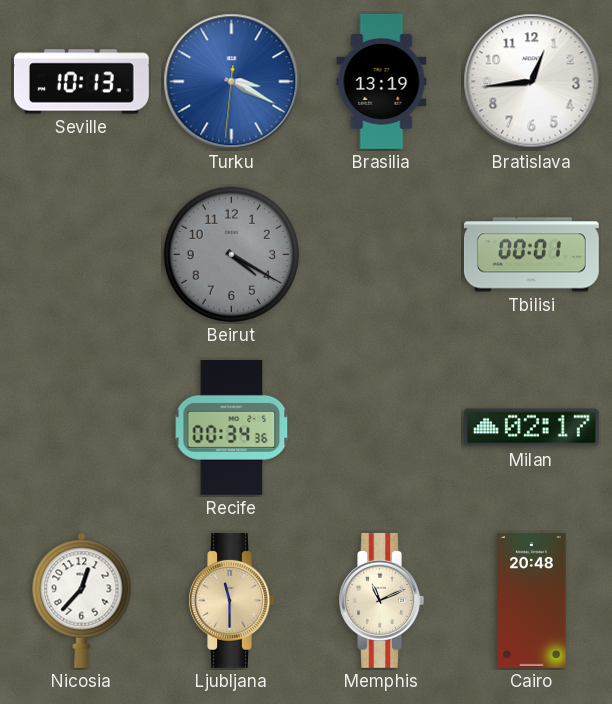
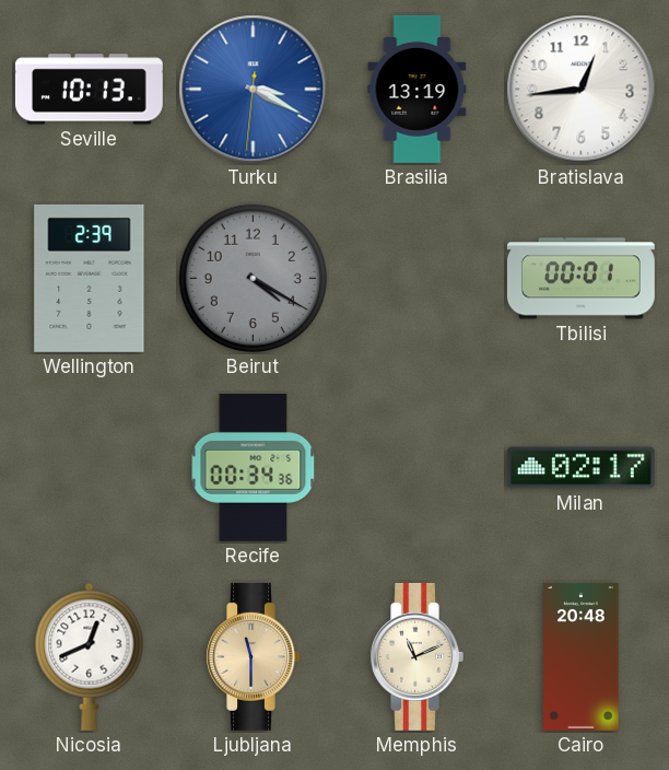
Wellington: none -> 2:39 (90, 278)
Nicosia: 12:37 -> 12:41 (90, 656)
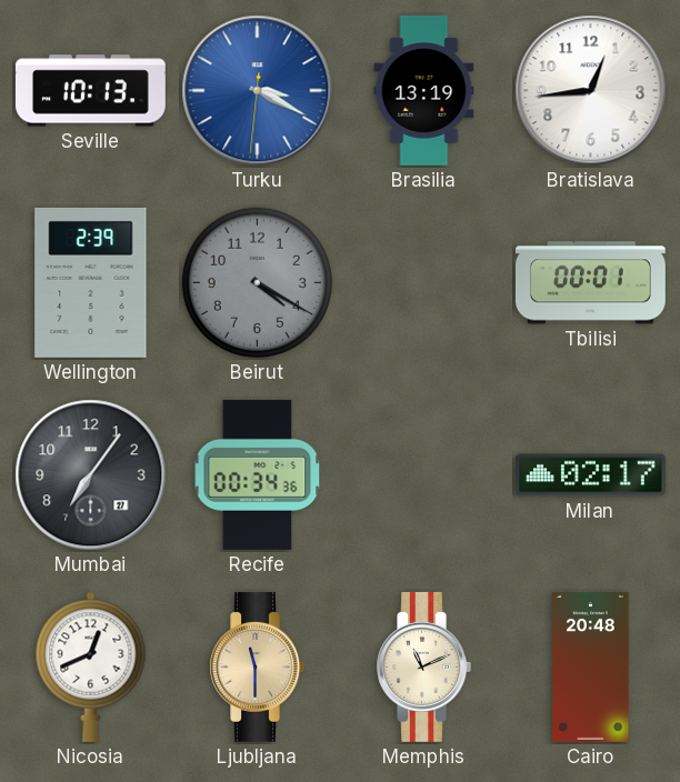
Mumbai: none -> 7:06 (91, 475)
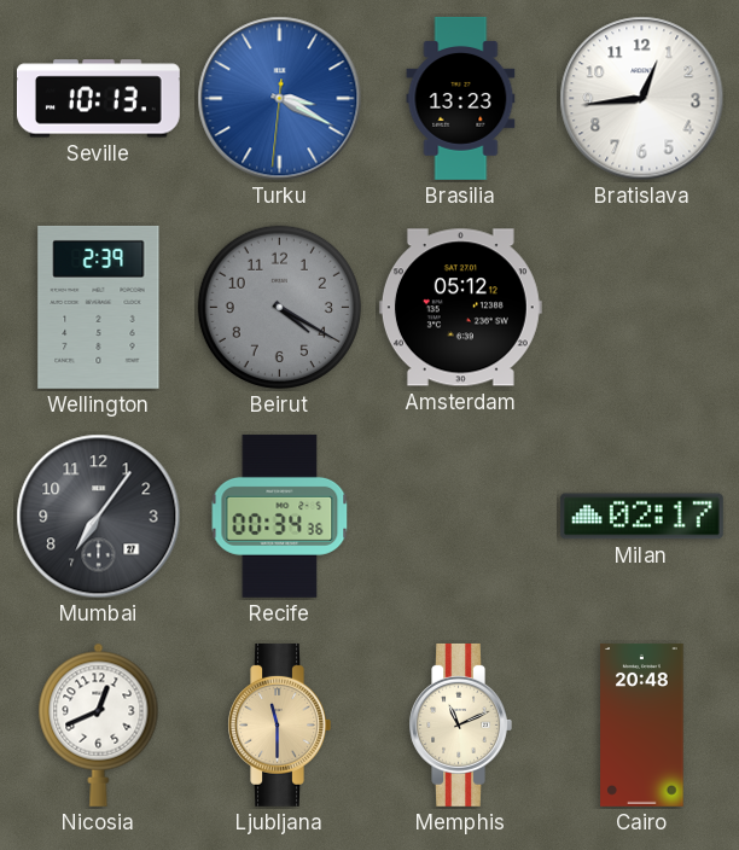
Brasilia: 13:19 -> 13:23 (461, 98)
Amsterdam: none -> 05:12 (460, 308)
Tbilisi: 00:01 -> none (590, 283)
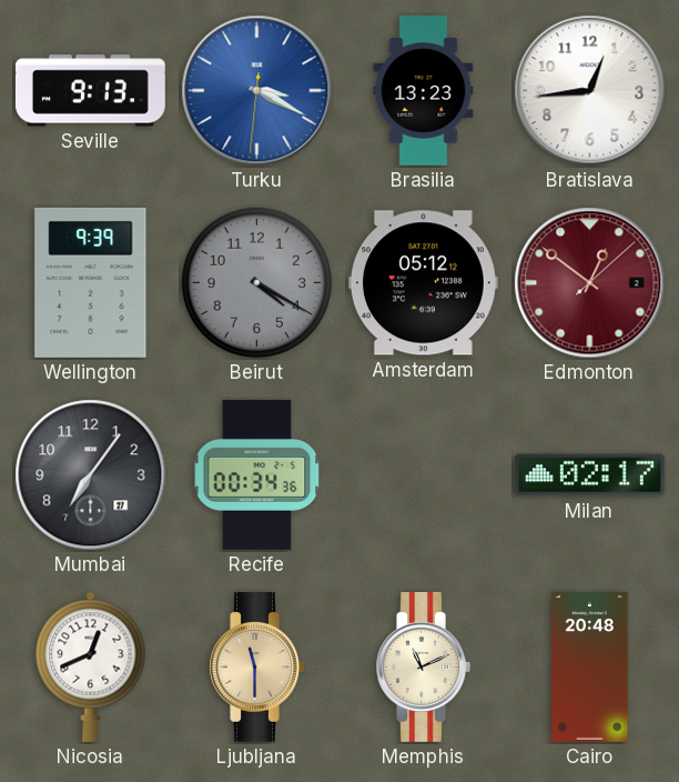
Seville: 10:13 -> 9:13 (90, 91)
Wellington: 2:39 -> 9:39 (91, 282)
Edmonton: none -> 12:51 (590, 283)
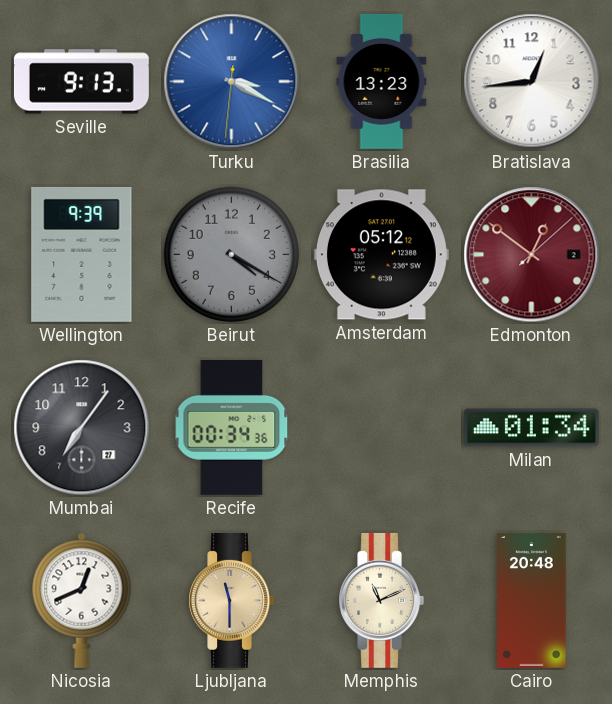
Milan: 02:17 -> 01:34 (531, 428)
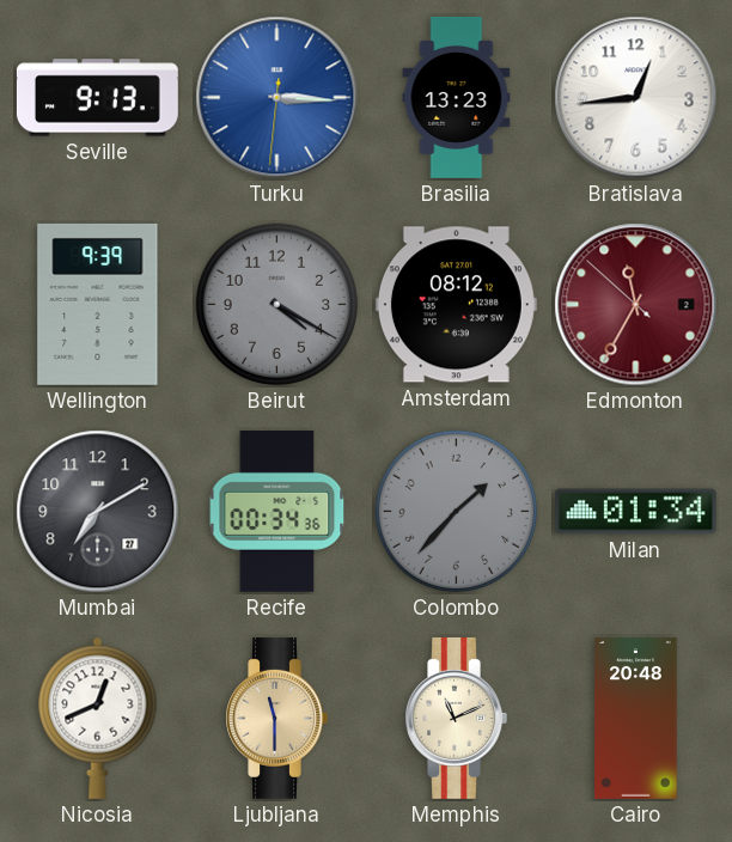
Turku: 3:19 -> 3:15 (277, 98)
Amsterdam: 05:12 -> 08:12 (456, 305)
Edmonton: 12:51 -> 11:34 (636, 305)
Mumbai: 7:06 -> 7:10 (98, 512)
Colombo: none -> 1:37 (456, 511)
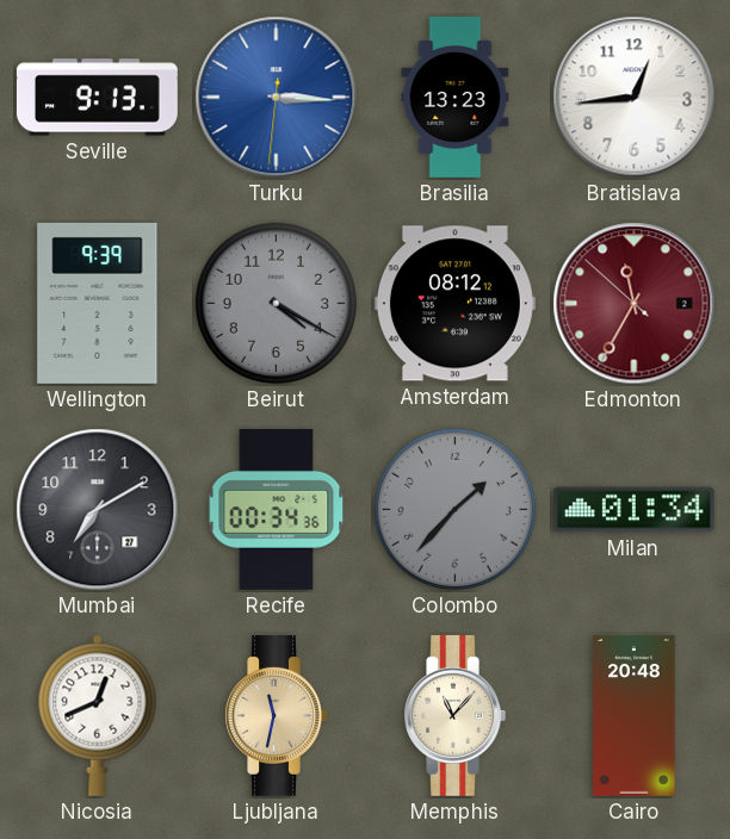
Ljubljana: 11:30 -> 11:32 (276, 715)
Memphis: 11:11 -> 11:07 (454, 715)
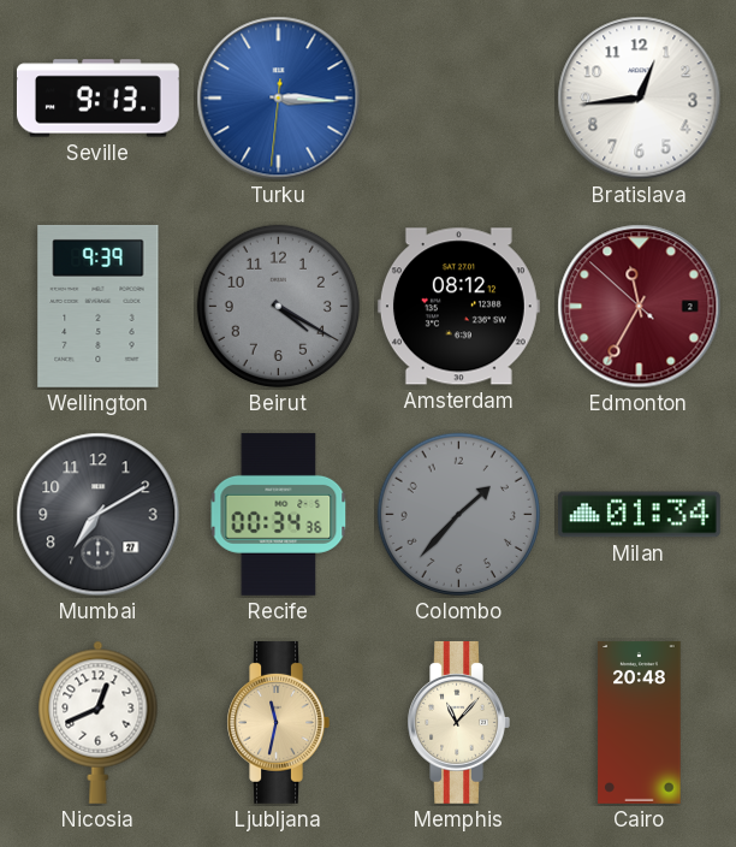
Brasilia: 13:23 -> none (456, 97)
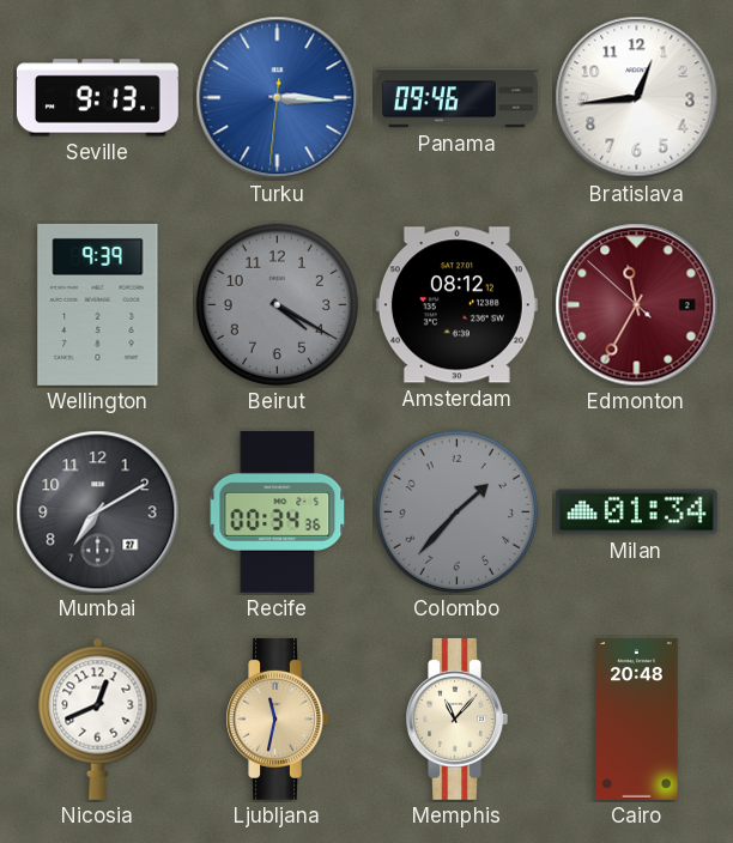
Panama: none -> 09:46 (456, 98)
